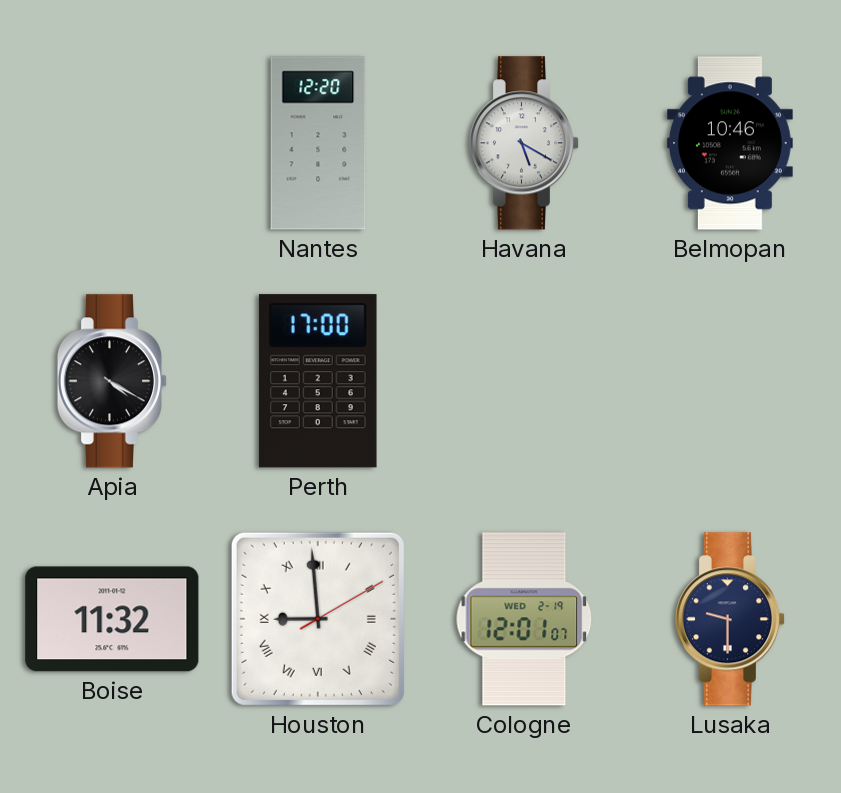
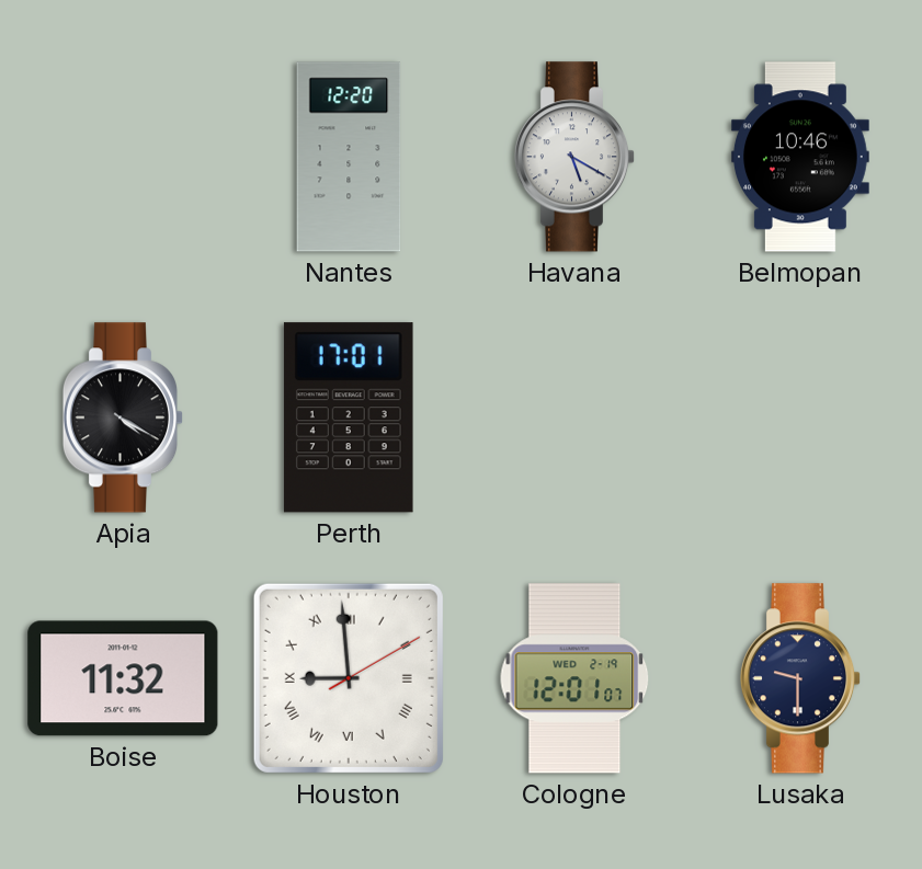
Perth: 17:00 -> 17:01 (349, 418)
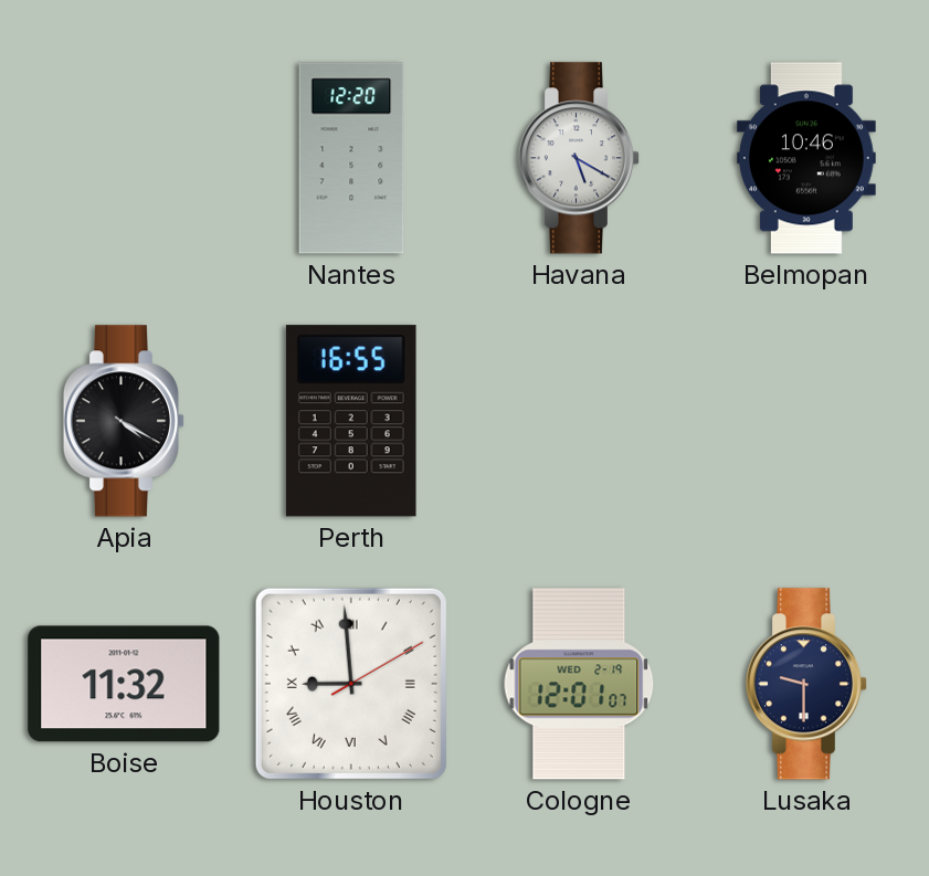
Perth: 17:01 -> 16:55 (351, 421)
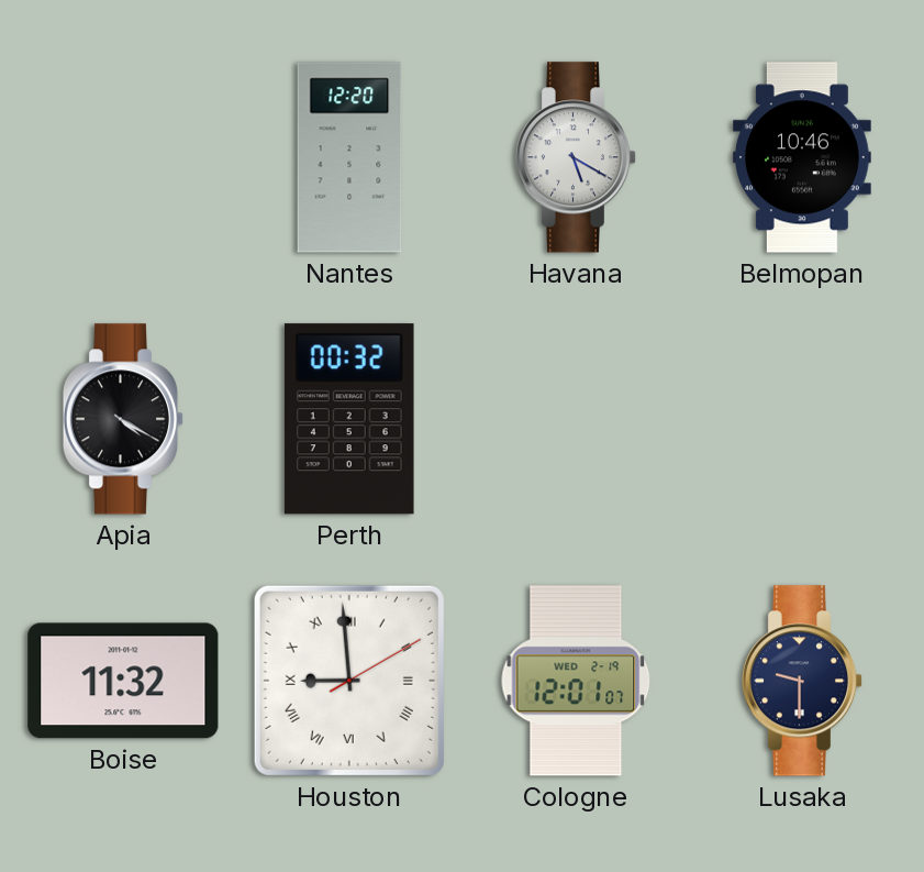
Perth: 16:55 -> 00:32 (349, 419)
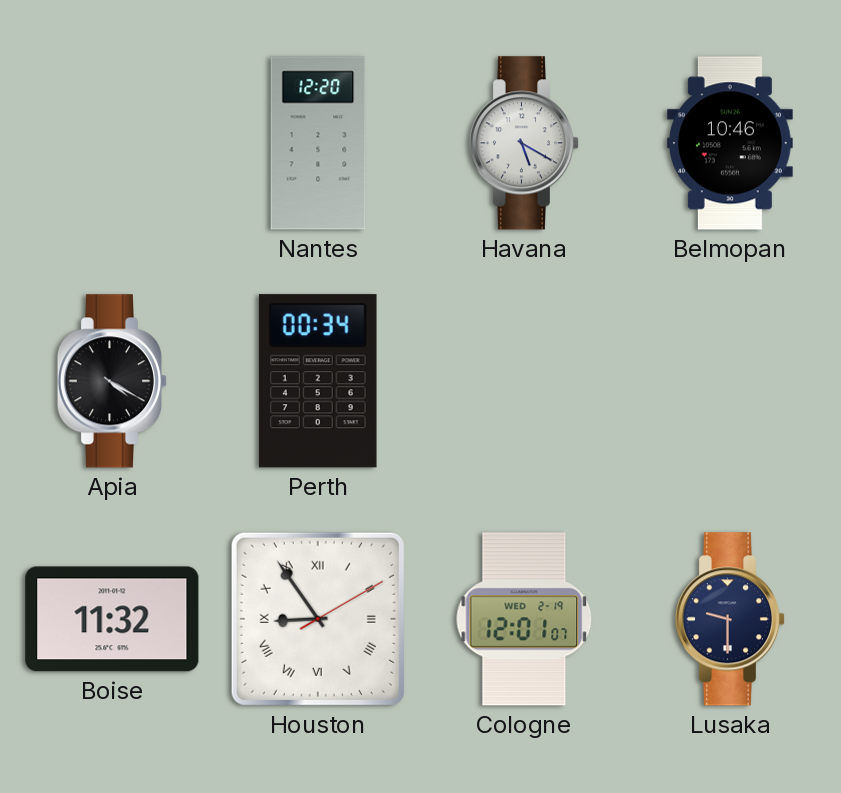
Perth: 00:32 -> 00:34 (318, 381)
Houston: 8:59 -> 8:54 (318, 619)
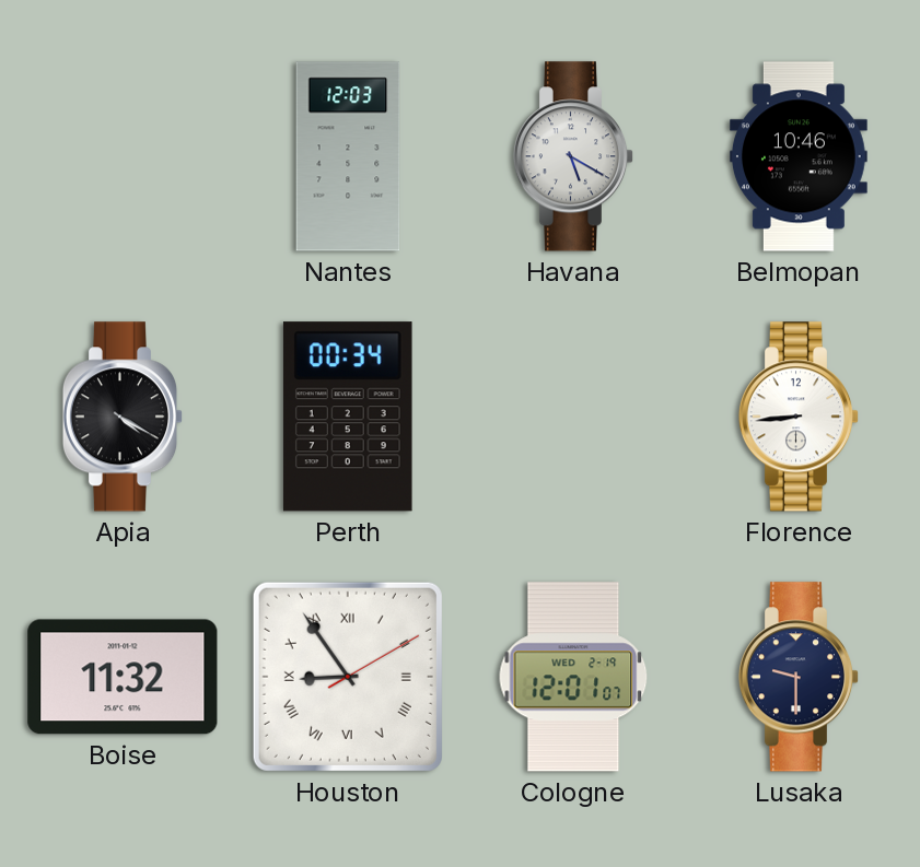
Nantes: 12:20 -> 12:03 (348, 156)
Florence: none -> 8:44 (799, 417)
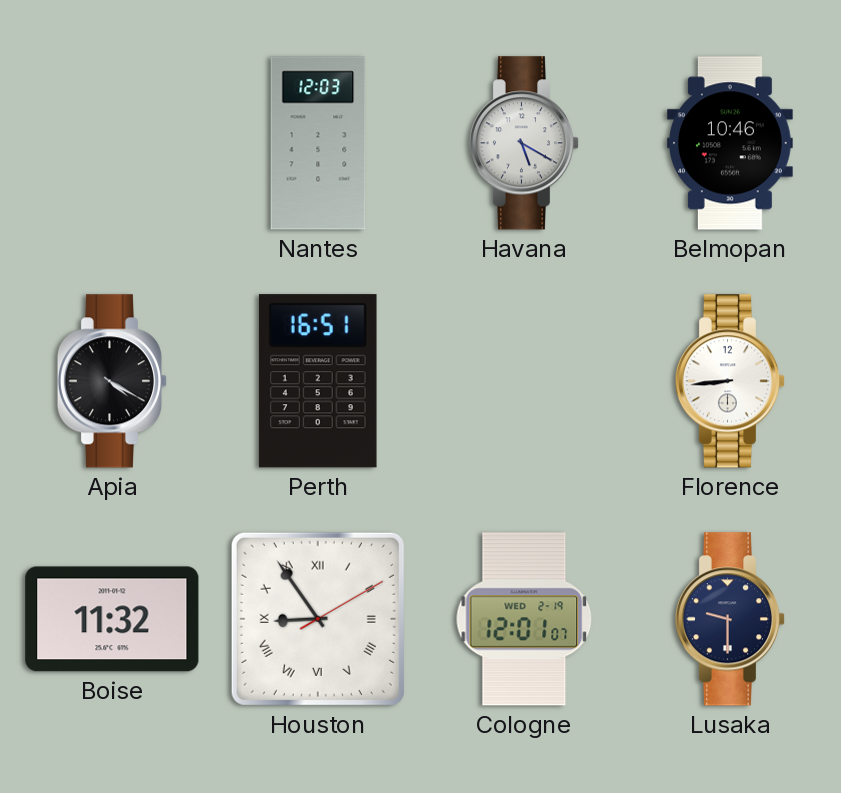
Perth: 00:34 -> 16:51 (318, 381)
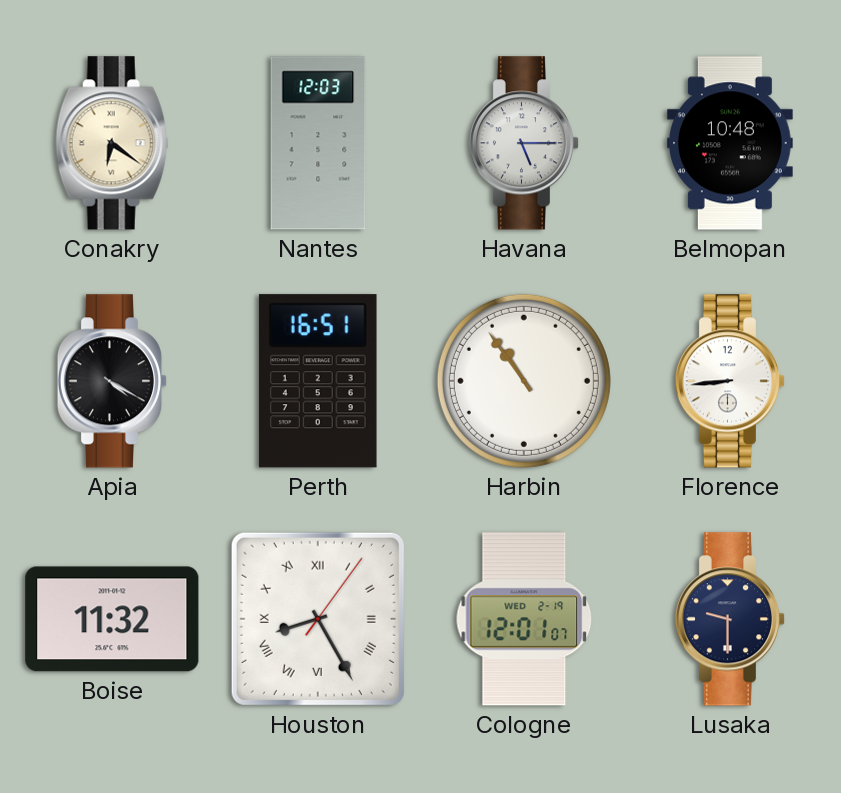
Conakry: none -> 6:21 (112, 143)
Havana: 5:20 -> 5:15 (524, 143)
Belmopan: 10:46 -> 10:48 (730, 143)
Harbin: none -> 10:54 (524, 381)
Houston: 8:54 -> 8:25 (318, 619)
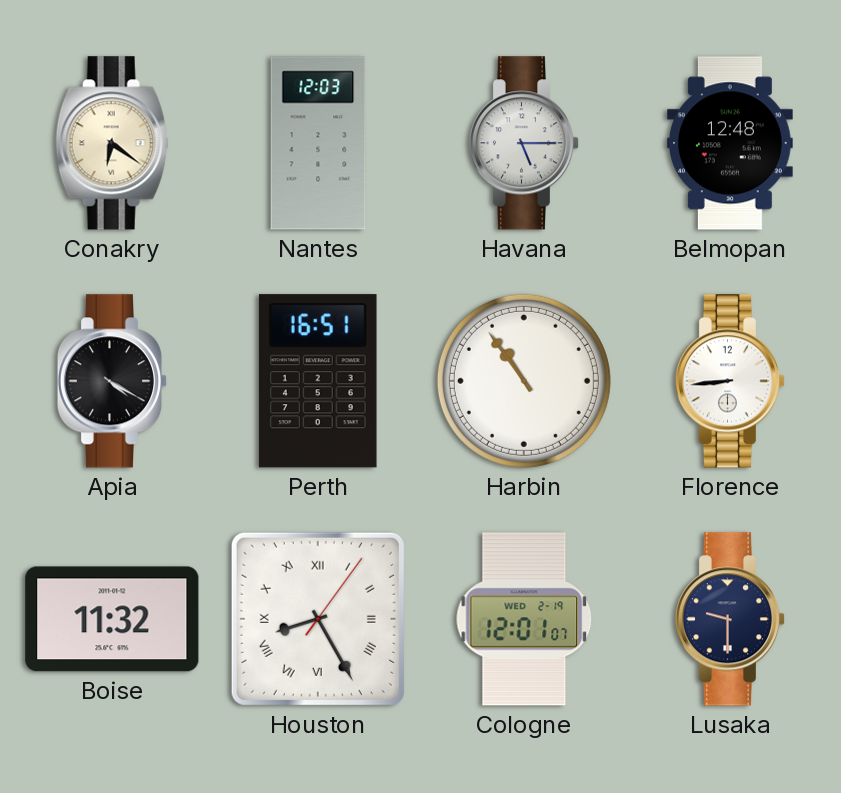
Belmopan: 10:48 -> 12:48 (730, 143)
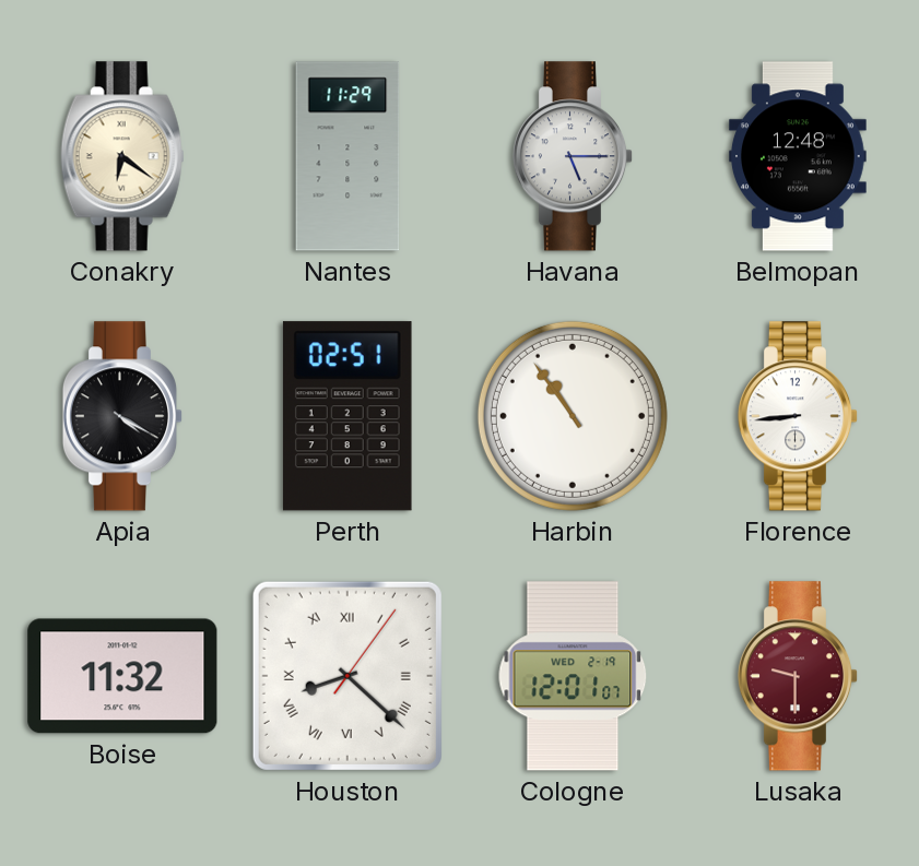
Nantes: 12:03 -> 11:29 (347, 156)
Perth: 16:51 -> 02:51 (347, 416)
Houston: 8:25 -> 8:22 (347, 676)
Lusaka dial: navy -> burgundy (798, 676)
